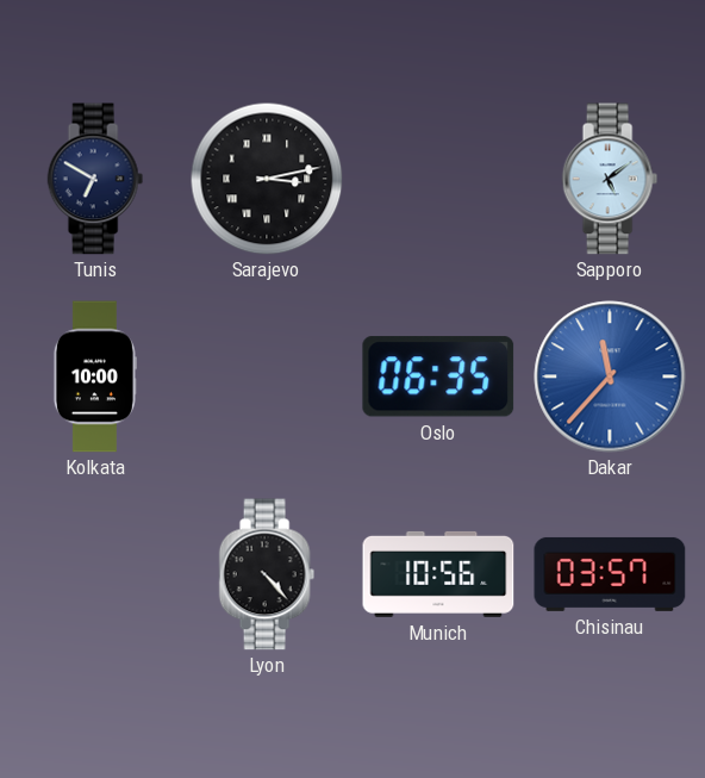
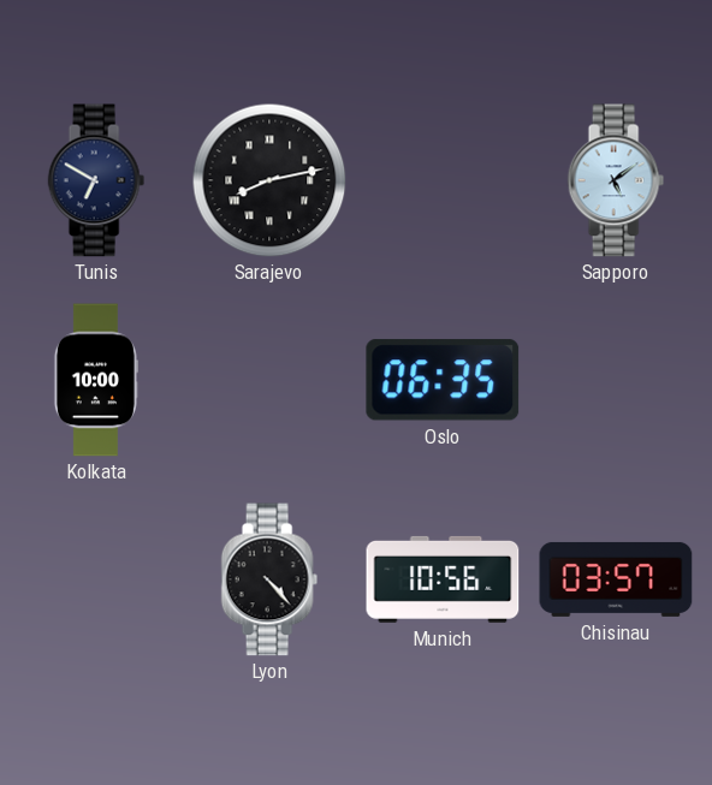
Sarajevo: 3:13 -> 8:13 (269, 180)
Dakar: 11:37 -> none (610, 376)
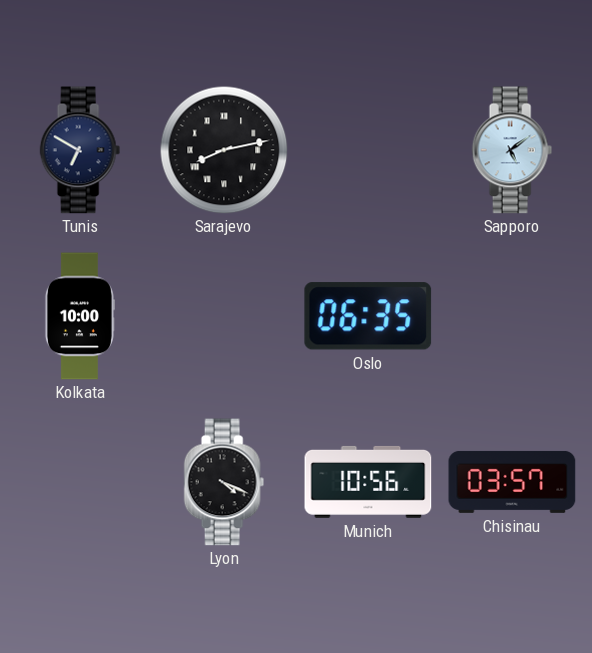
Lyon: 4:23 -> 4:19 (224, 482)
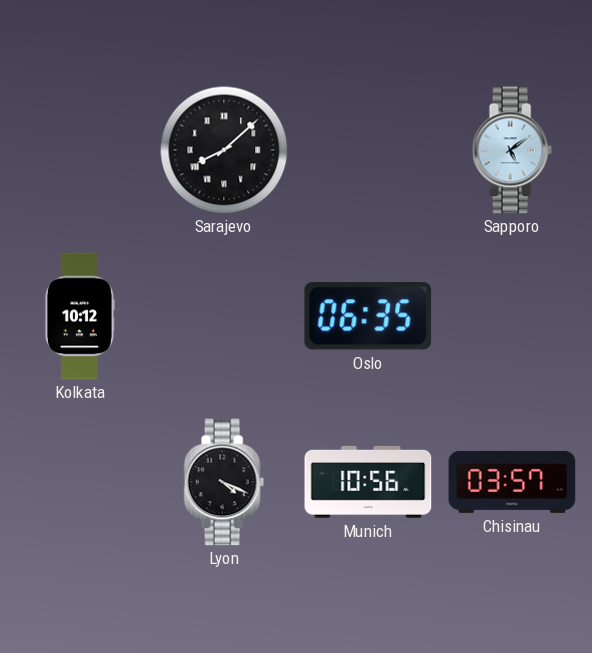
Tunis: 6:50 -> none (80, 150)
Sarajevo: 8:13 -> 8:08 (224, 150)
Kolkata: 10:00 -> 10:12 (79, 316)
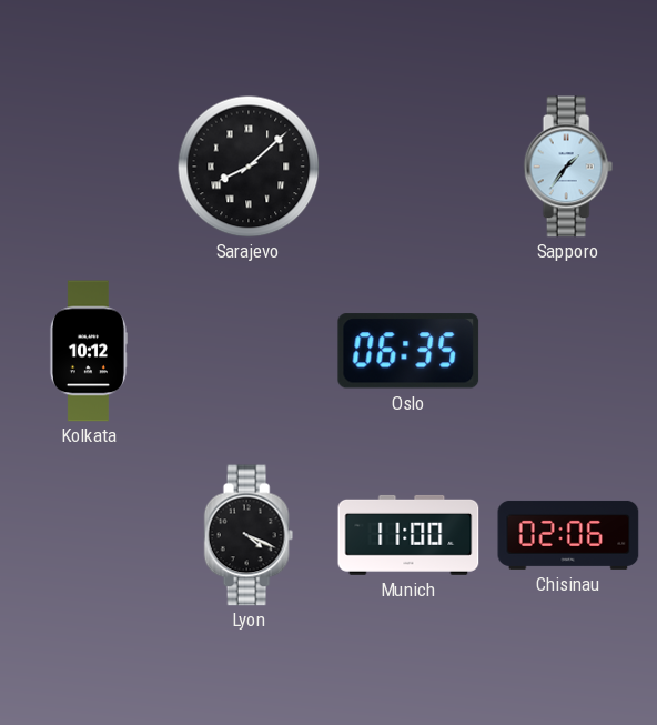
Sapporo: 5:09 -> 1:36 (568, 167)
Munich: 10:56 -> 11:00 (408, 535)
Chisinau: 03:57 -> 02:06 (568, 535)
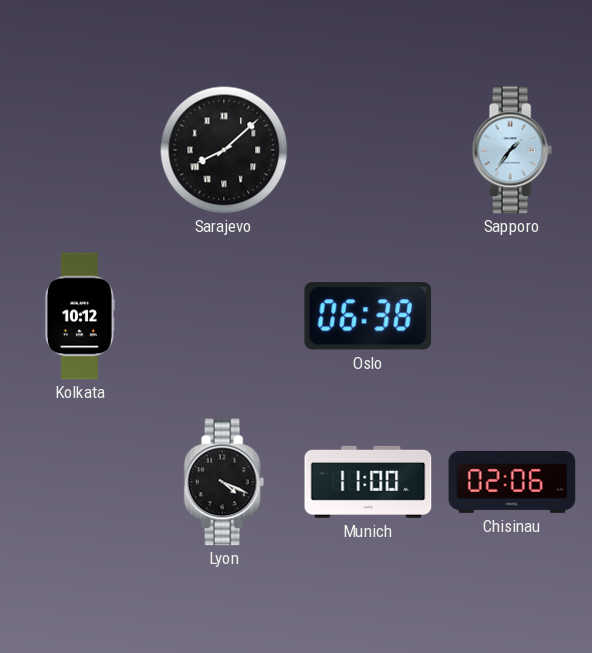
Oslo: 06:35 -> 06:38 (368, 316)
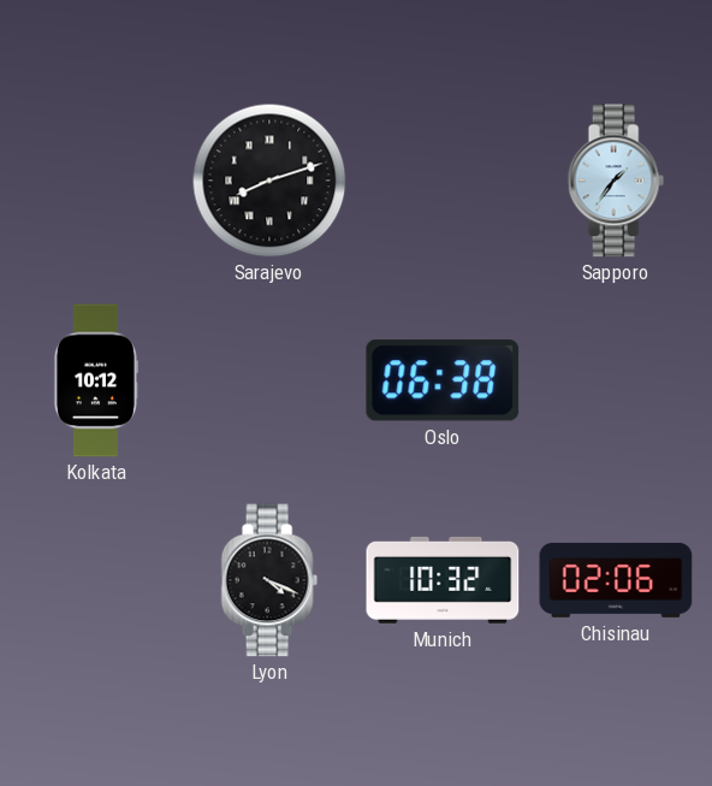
Sarajevo: 8:08 -> 8:12 (269, 181)
Munich: 11:00 -> 10:32 (443, 580)
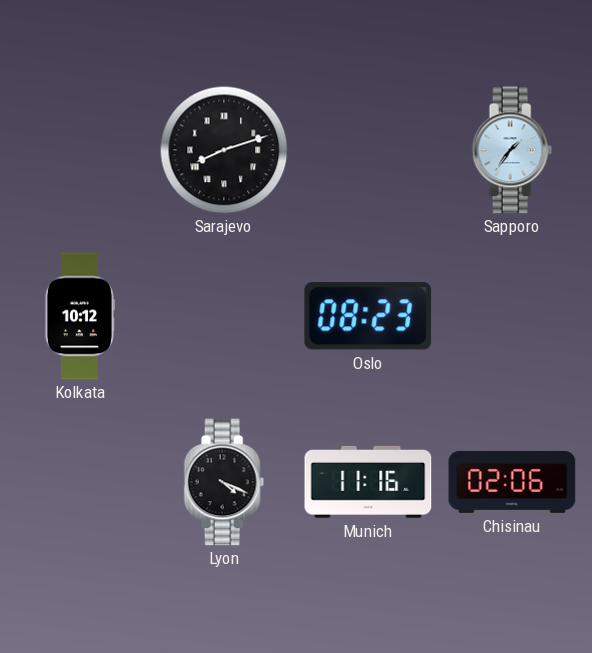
Oslo: 06:38 -> 08:23 (368, 316)
Munich: 10:32 -> 11:16 (368, 482)
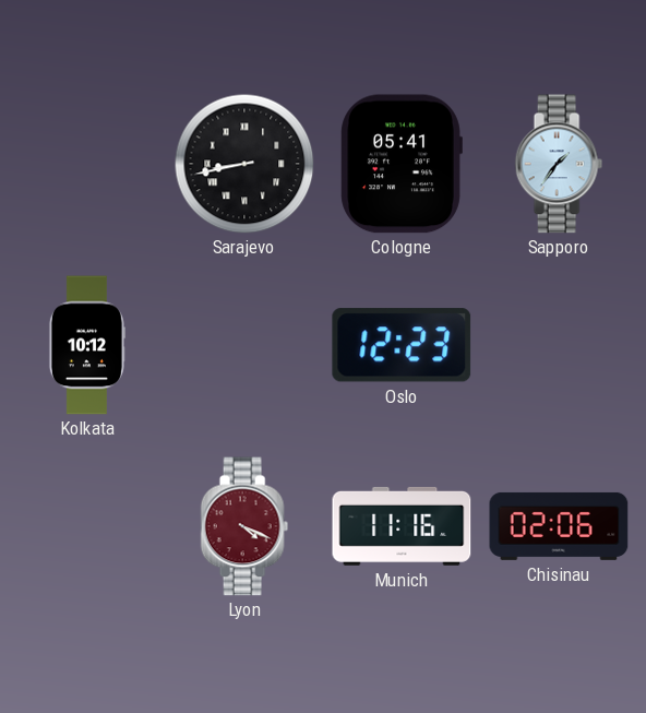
Sarajevo: 8:12 -> 8:43 (244, 164)
Cologne: none -> 05:41 (402, 164)
Oslo: 08:23 -> 12:23 (402, 345)
Lyon dial: black -> burgundy (244, 526)
